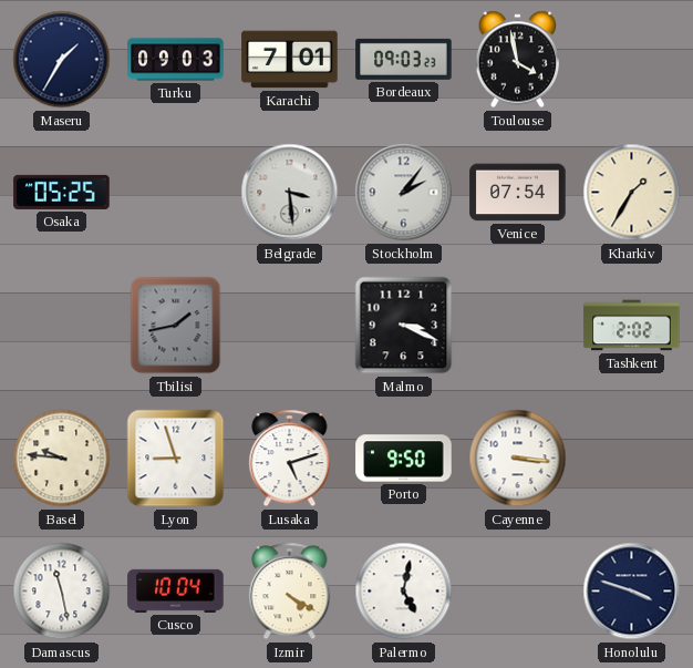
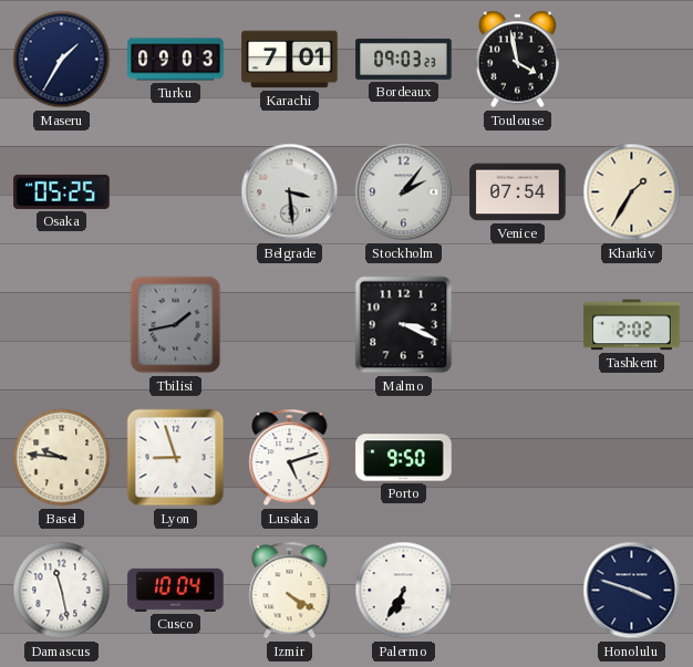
Cayenne: 3:16 -> none (518, 459)
Palermo: 5:02 -> 6:35 (404, 591)
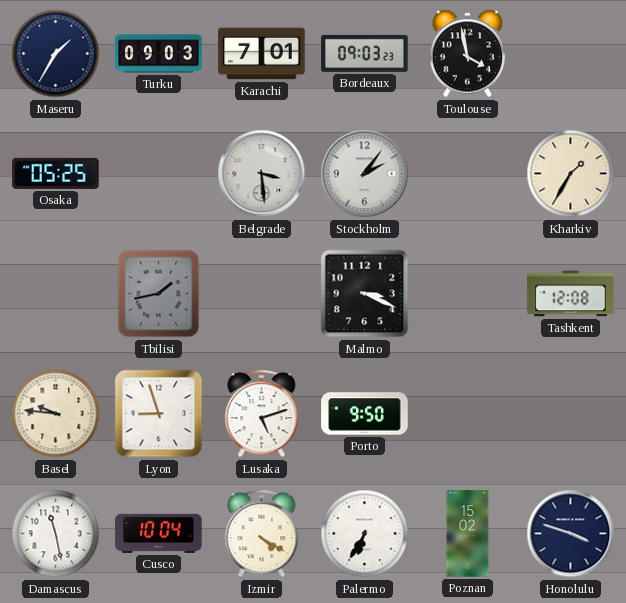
Venice: 07:54 -> none (518, 192)
Tashkent: 2:02 -> 12:08 (571, 294)
Poznan: none -> 15:02 (468, 534)
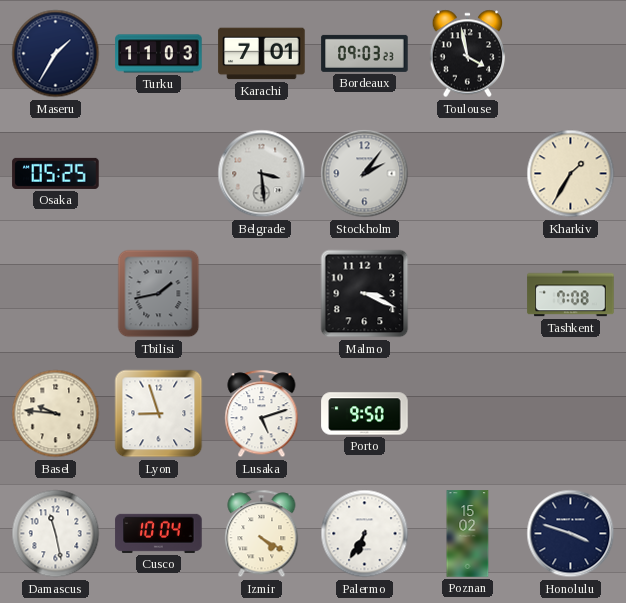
Turku: 09:03 -> 11:03 (159, 54)
Tashkent: 12:08 -> 7:08 (571, 294)
